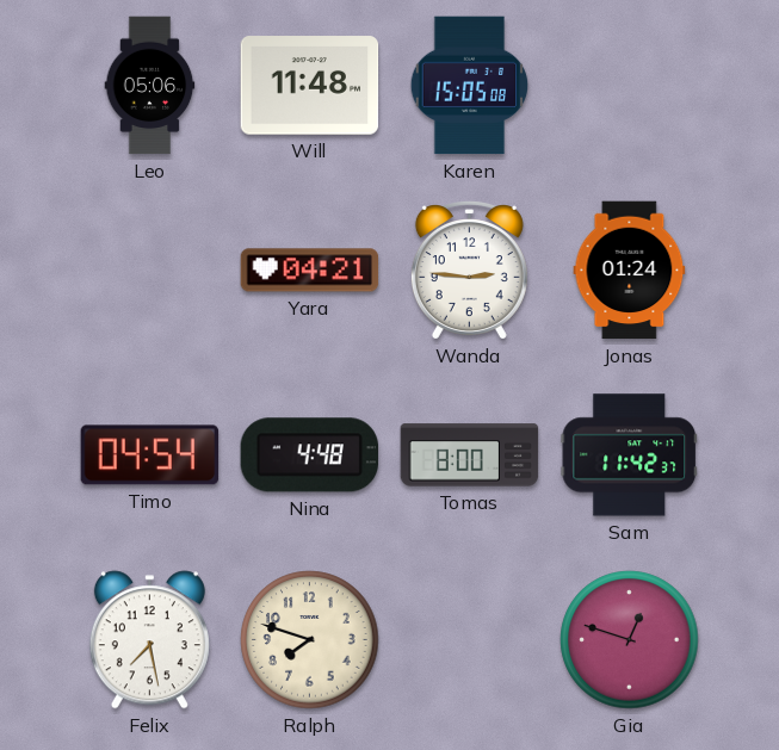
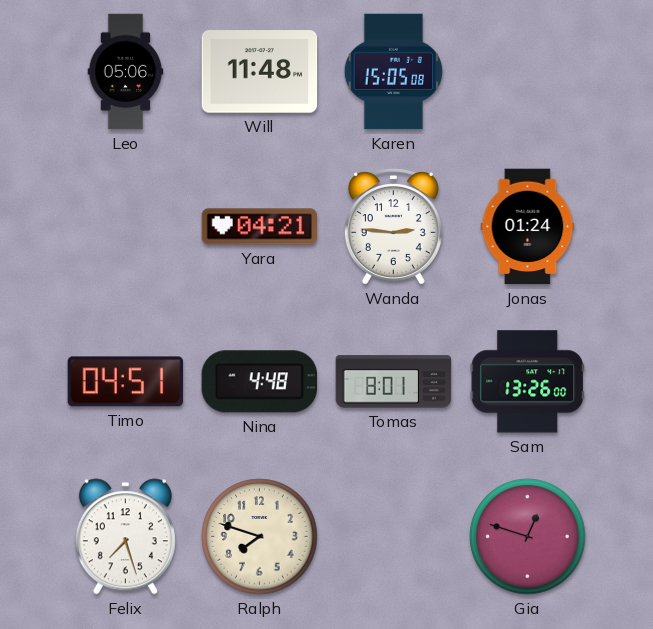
Timo: 04:54 -> 04:51 (126, 382)
Tomas: 8:00 -> 8:01 (394, 382)
Sam: 11:42 -> 13:26 (528, 382)
Felix: 7:28 -> 7:27 (125, 537)
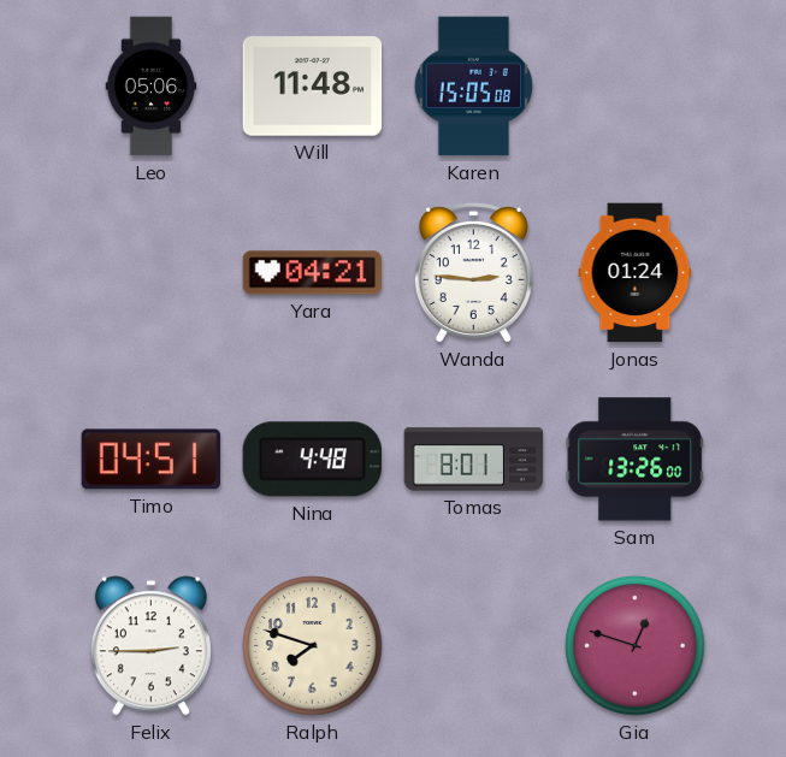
Felix: 7:27 -> 2:45 (150, 646)
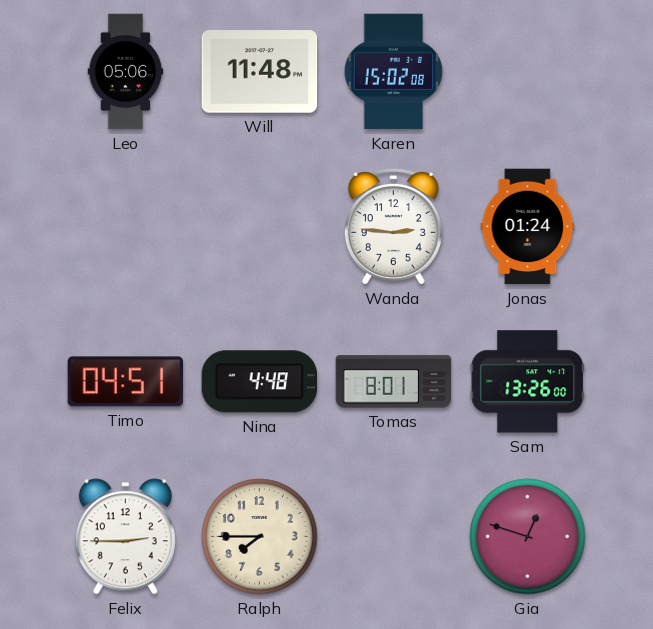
Karen: 15:05 -> 15:02 (394, 72)
Yara: 04:21 -> none (313, 273)
Ralph: 7:48 -> 7:45 (260, 537)
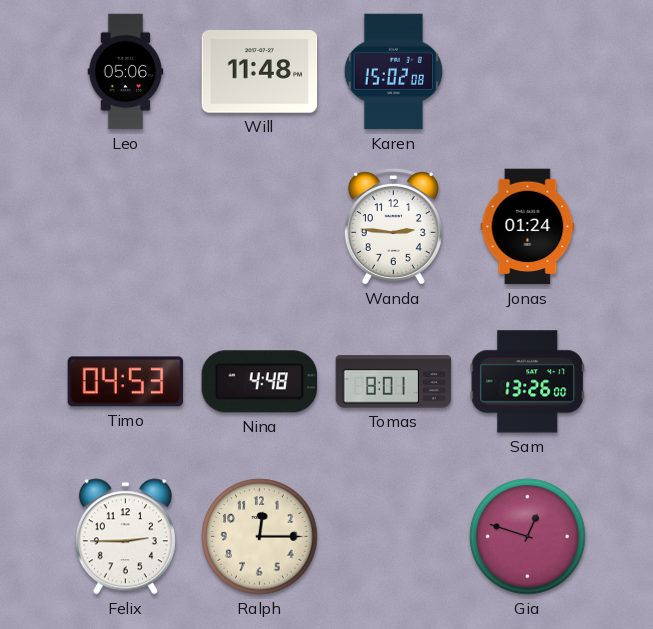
Timo: 04:51 -> 04:53 (126, 382)
Ralph: 7:45 -> 12:15 (260, 537)
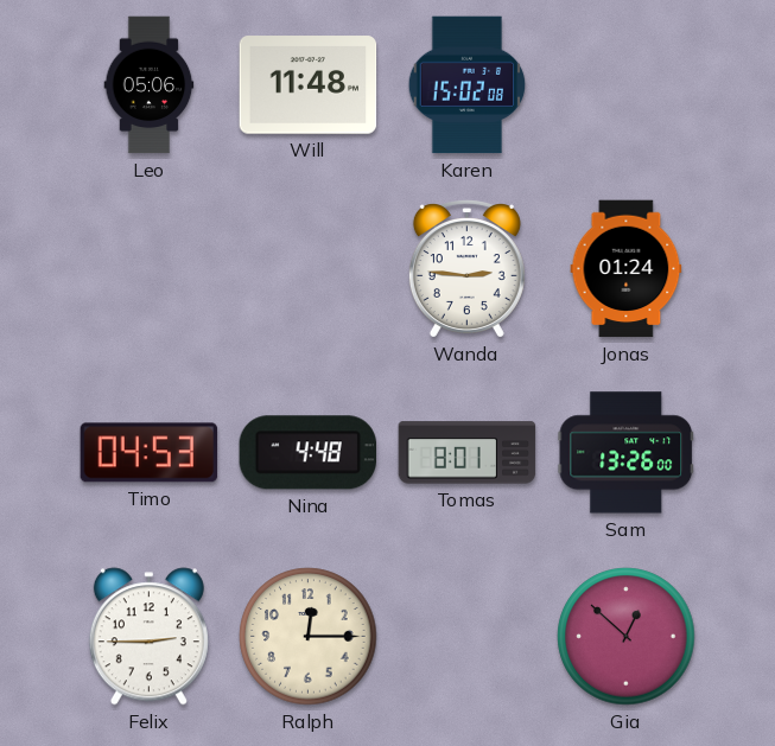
Gia: 12:48 -> 12:52 (627, 637)
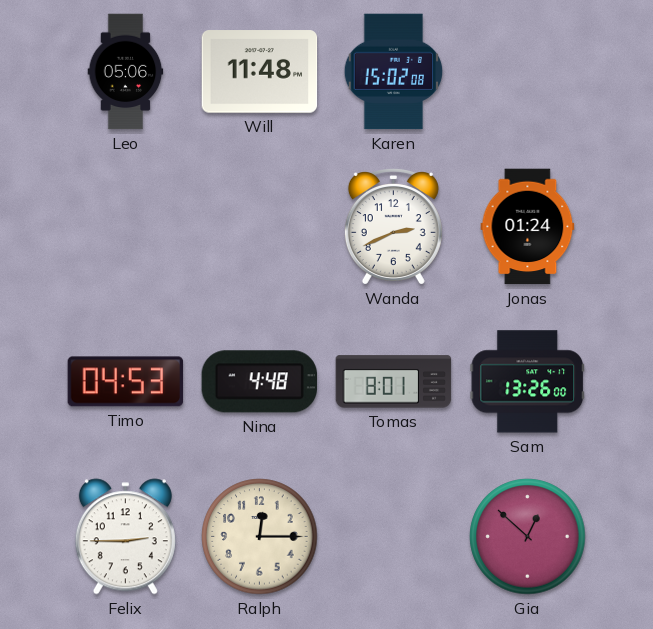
Wanda: 2:46 -> 2:41 (393, 227)
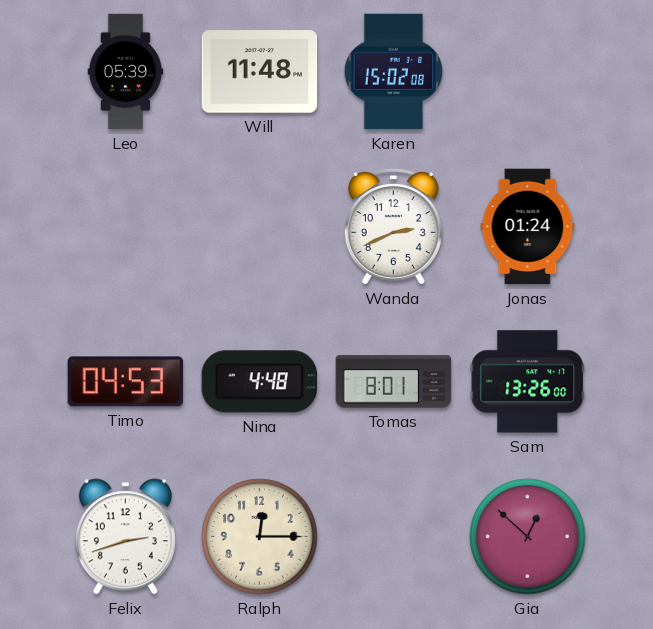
Leo: 05:06 -> 05:39 (126, 72)
Felix: 2:45 -> 2:42 (125, 537)
